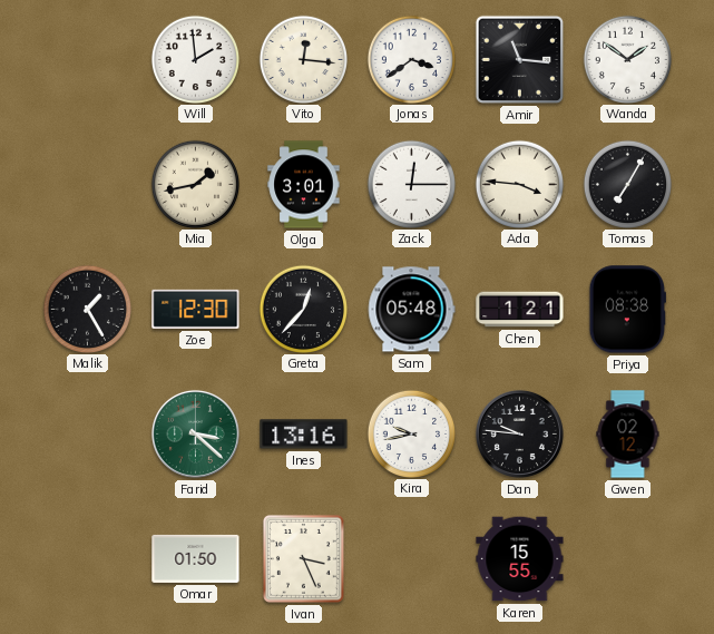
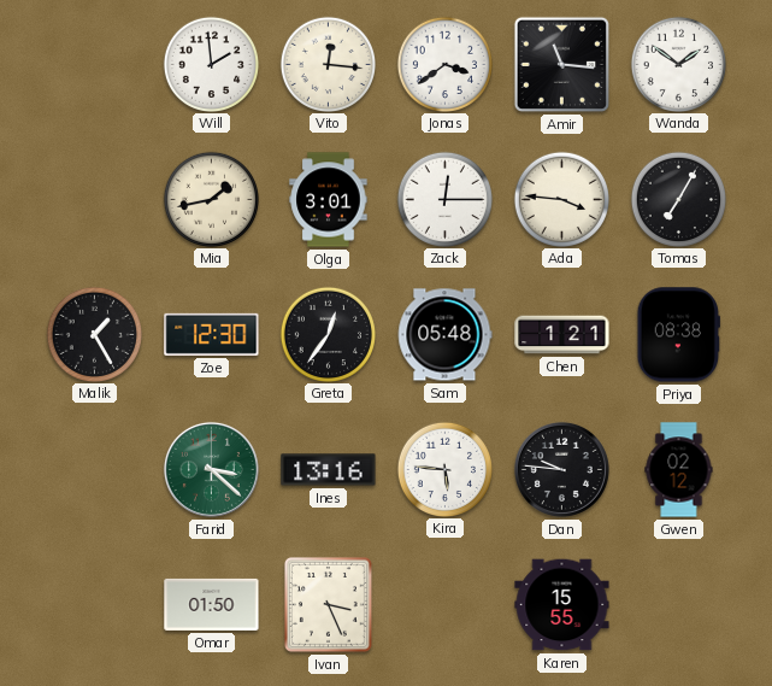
Greta: 12:37 -> 12:36 (328, 334)
Kira: 9:43 -> 5:46 (444, 469)
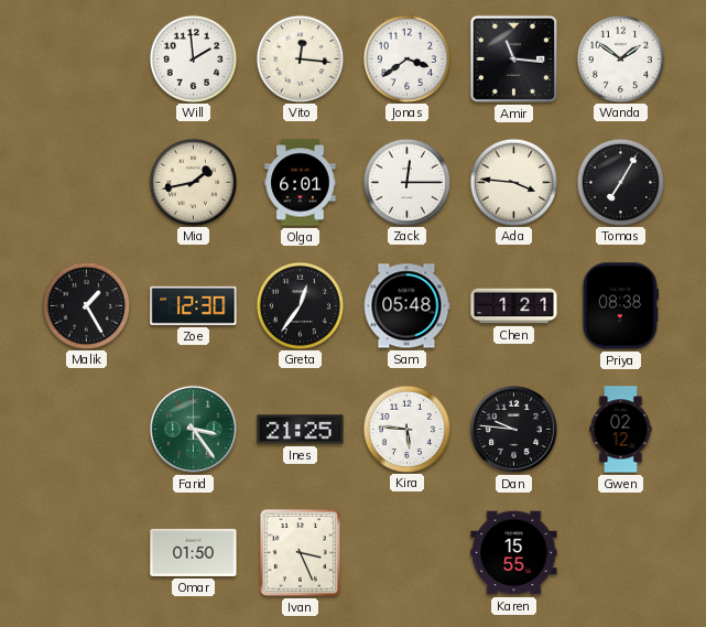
Olga: 3:01 -> 6:01 (301, 183)
Farid: 3:22 -> 3:24 (193, 429)
Ines: 13:16 -> 21:25 (301, 430)
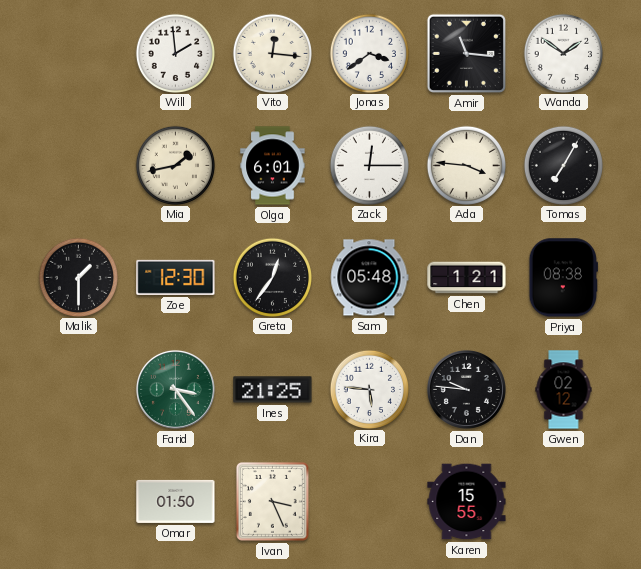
Malik: 1:25 -> 1:30 (78, 277)
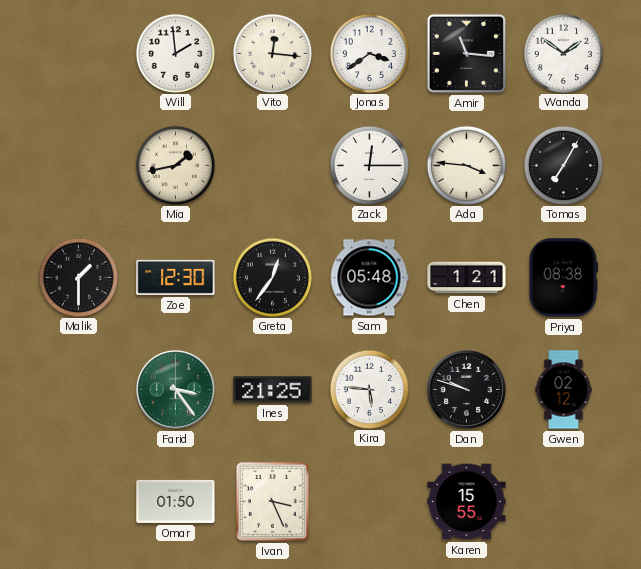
Olga: 6:01 -> none (273, 166)
Dan: 9:46 -> 9:48 (466, 389)
